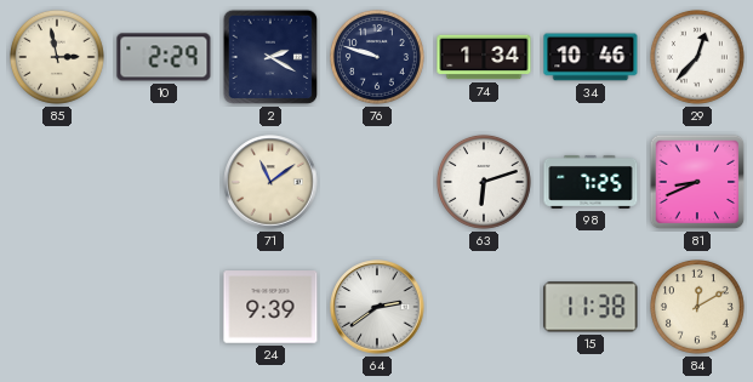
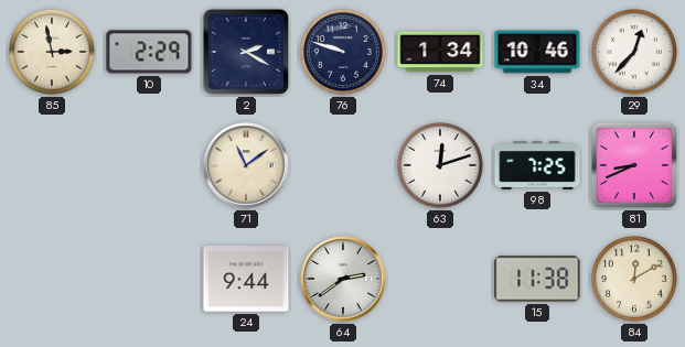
63: 6:12 -> 12:12 (440, 165)
24: 9:39 -> 9:44 (246, 279)
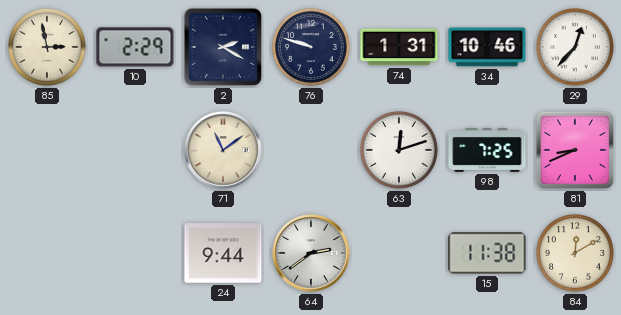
74: 1:34 -> 1:31 (399, 47)
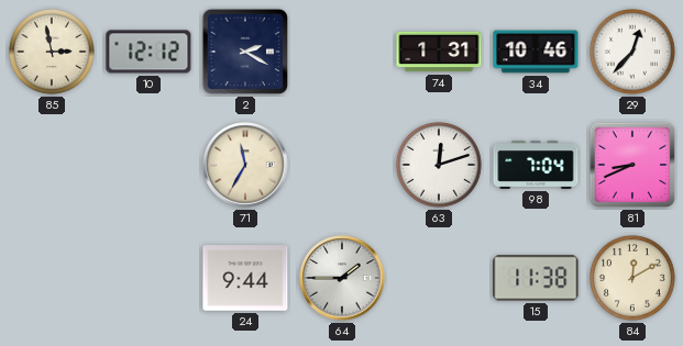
10: 2:29 -> 12:12 (148, 52)
76: 9:48 -> none (311, 47)
71: 11:09 -> 11:35 (245, 165)
98: 7:25 -> 7:04 (536, 165)
64: 2:39 -> 1:45 (342, 278)
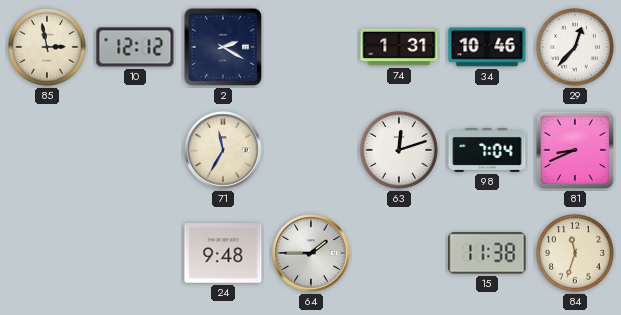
24: 9:44 -> 9:48 (223, 253)
84: 12:10 -> 11:33 (575, 253)
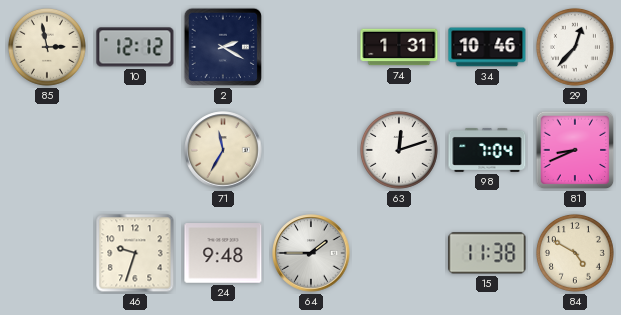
46: none -> 9:33 (135, 253)
84: 11:33 -> 4:50 (575, 253)
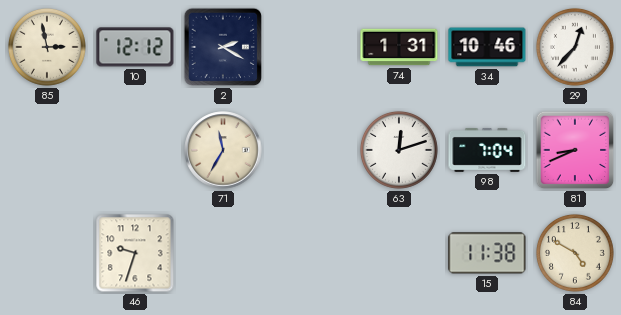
24: 9:48 -> none (223, 253)
64: 1:45 -> none (311, 253)
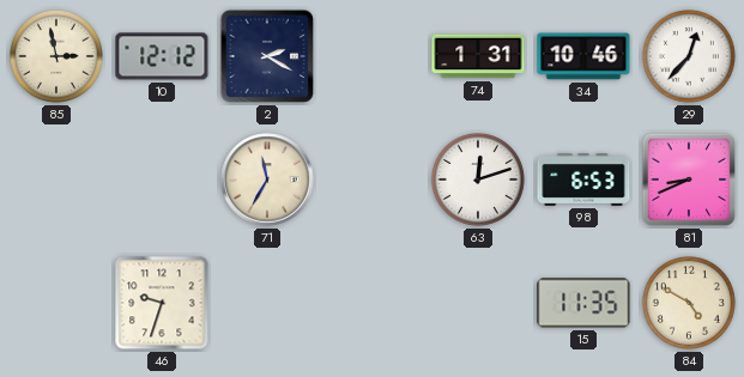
98: 7:04 -> 6:53 (583, 180)
15: 11:38 -> 11:35 (583, 303)
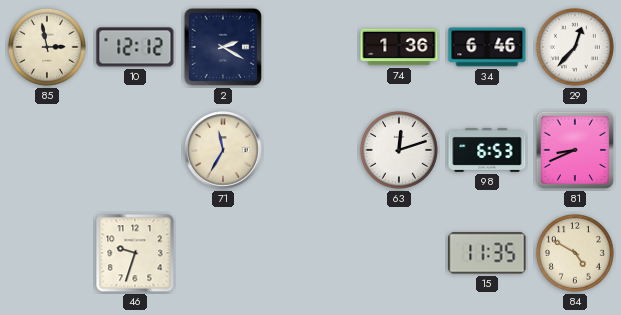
74: 1:31 -> 1:36 (399, 47)
34: 10:46 -> 6:46 (487, 47)
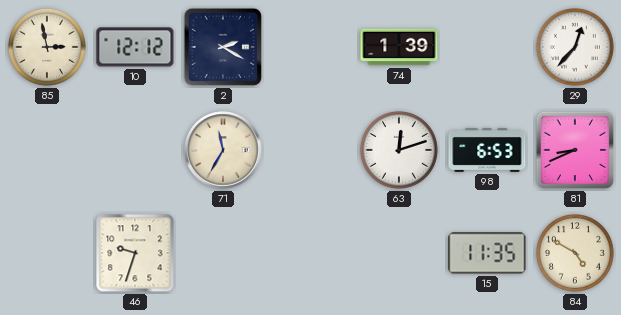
74: 1:36 -> 1:39 (399, 47)
34: 6:46 -> none (487, 47)
